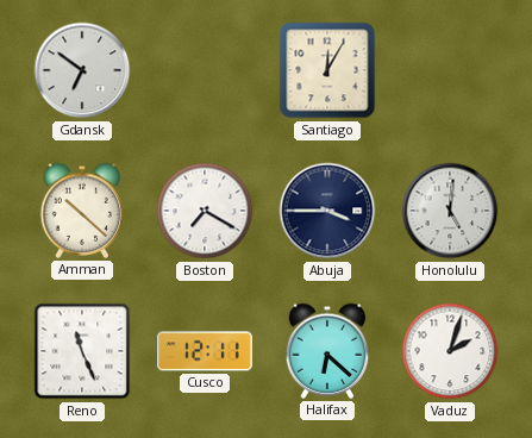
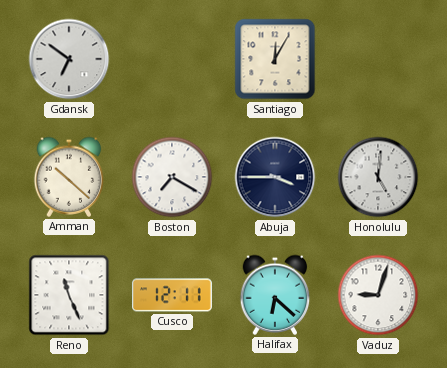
Vaduz: 2:03 -> 9:03 (378, 295)
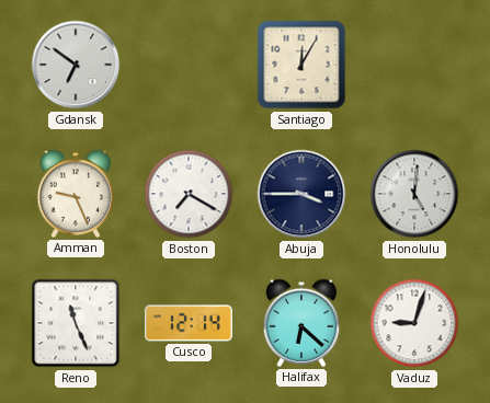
Amman: 10:22 -> 9:26 (76, 194)
Cusco: 12:11 -> 12:14 (189, 323)
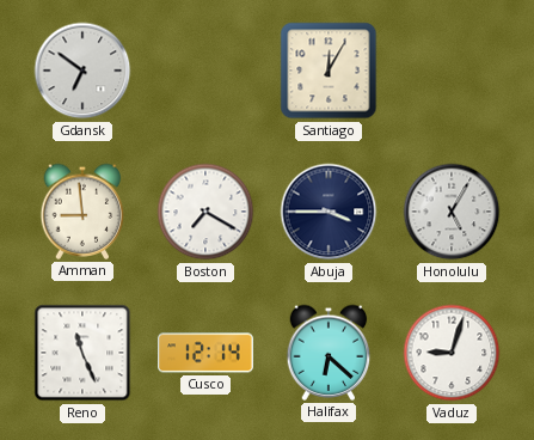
Amman: 9:26 -> 8:59 (82, 212)
Honolulu: 5:01 -> 5:05 (452, 212)
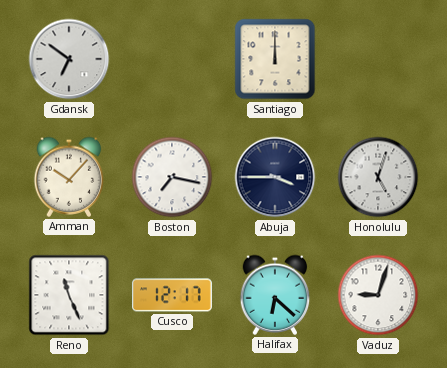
Santiago: 12:05 -> 12:00 (275, 59)
Amman: 8:59 -> 10:07 (69, 177)
Boston: 7:20 -> 7:17 (172, 177)
Honolulu: 5:05 -> 5:03 (378, 177)
Cusco: 12:14 -> 12:17 (172, 295)
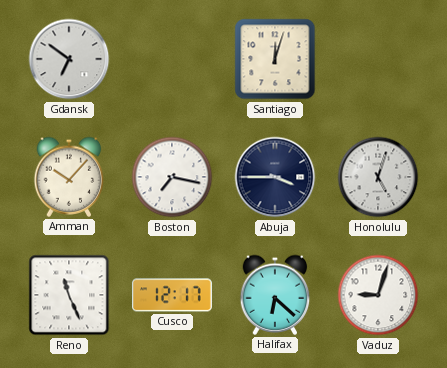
Santiago: 12:00 -> 12:03 (275, 59)
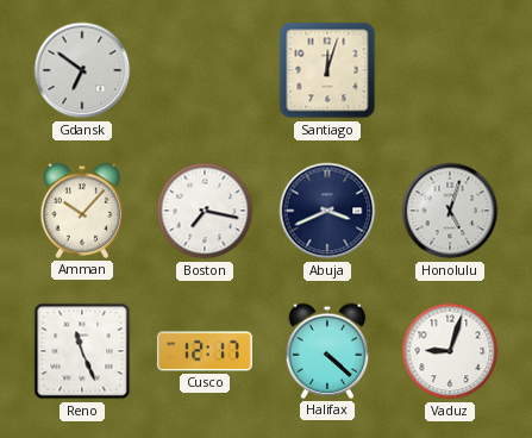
Abuja: 3:45 -> 3:41 (327, 211)
Halifax: 6:22 -> 4:22 (327, 351)
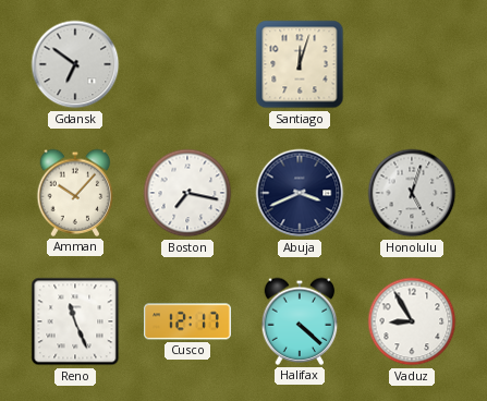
Vaduz: 9:03 -> 8:55 (412, 321)
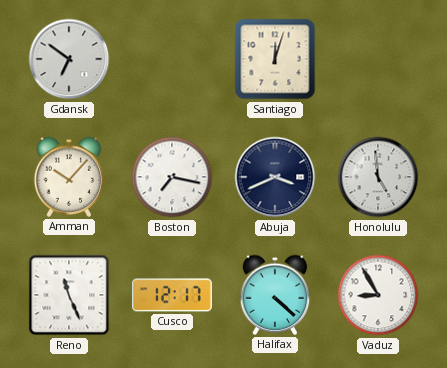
Honolulu: 5:03 -> 4:59 (378, 177)
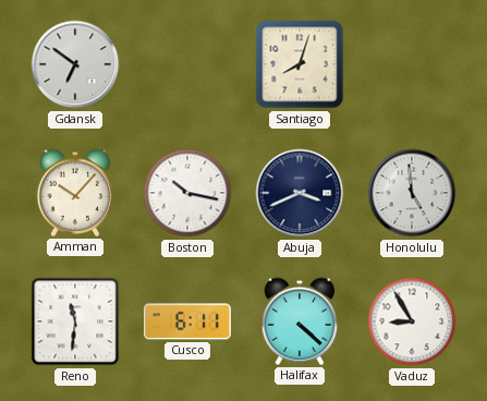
Santiago: 12:03 -> 8:03 (300, 64)
Boston: 7:17 -> 10:17 (187, 193)
Reno: 11:26 -> 11:31 (75, 321)
Cusco: 12:17 -> 6:11 (187, 321)
